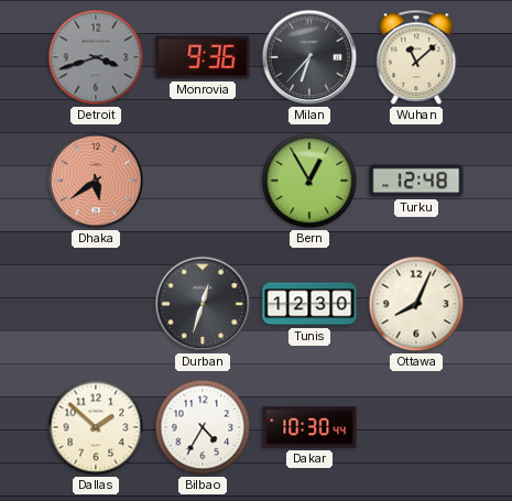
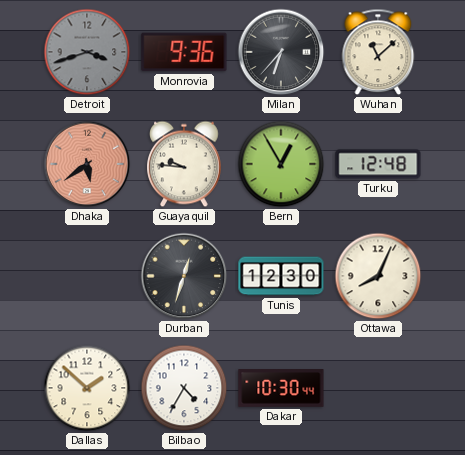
Guayaquil: none -> 9:46 (185, 164)
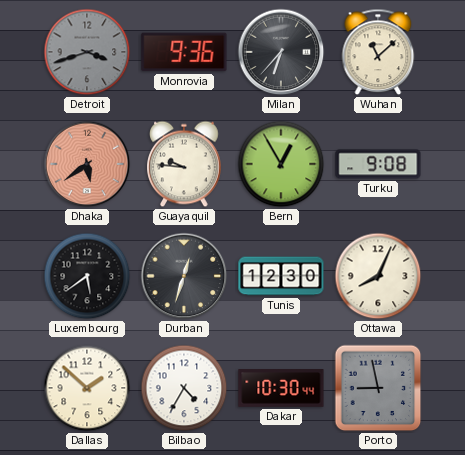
Turku: 12:48 -> 9:08 (378, 164)
Luxembourg: none -> 5:39 (87, 276)
Porto: none -> 8:58 (378, 388)
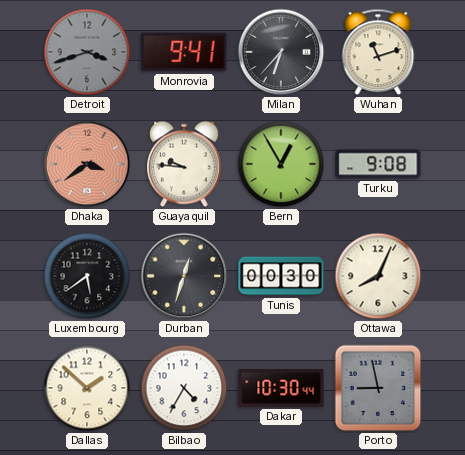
Monrovia: 9:36 -> 9:41 (184, 52)
Wuhan: 11:08 -> 11:12 (378, 52)
Dhaka: 5:39 -> 3:39 (87, 164)
Tunis: 12:30 -> 00:30 (281, 276)
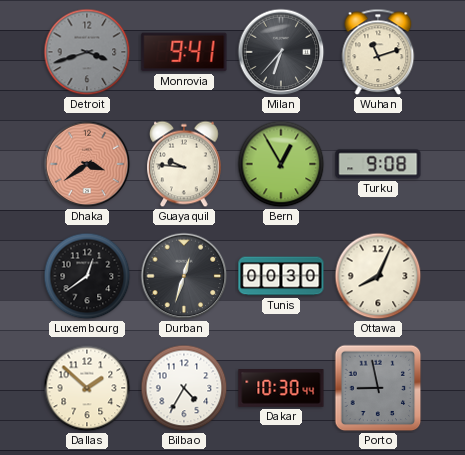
Luxembourg: 5:39 -> 12:39 (87, 276)
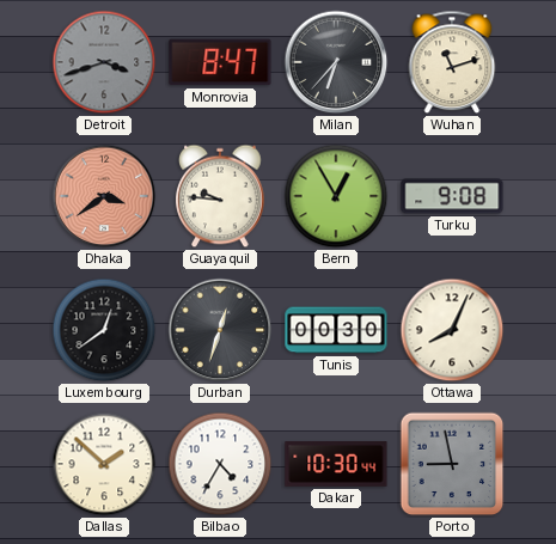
Monrovia: 9:41 -> 8:47 (220, 62)
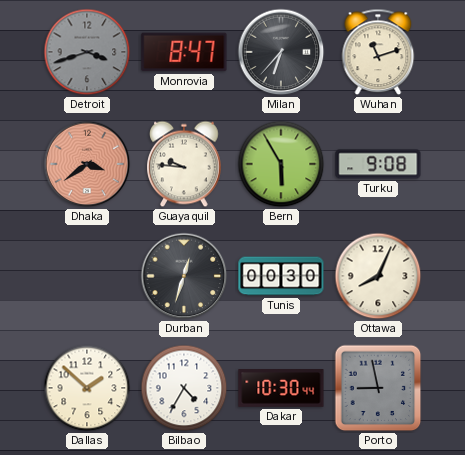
Bern: 12:55 -> 5:55 (281, 164)
Luxembourg: 12:39 -> none (104, 330)
